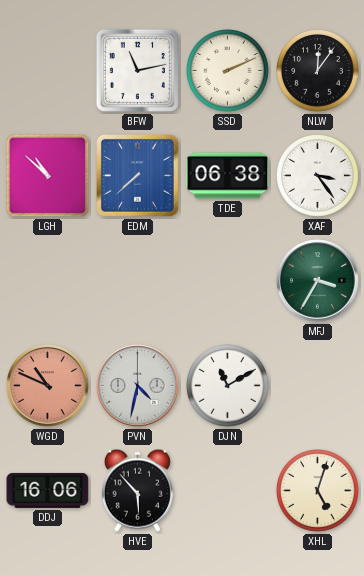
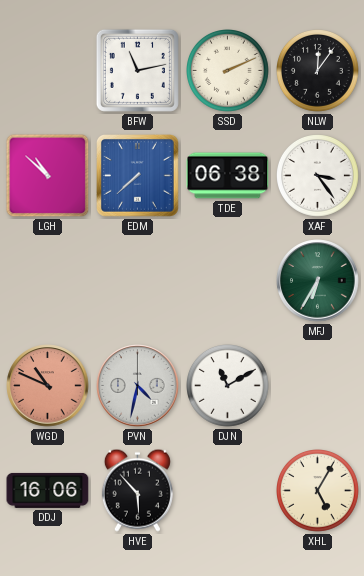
MFJ: 3:35 -> 6:35 (318, 281)
XHL: 5:03 -> 5:05 (318, 491)
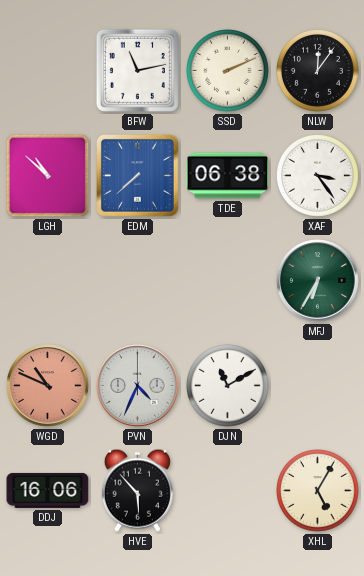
PVN: 4:32 -> 4:34 (138, 386)
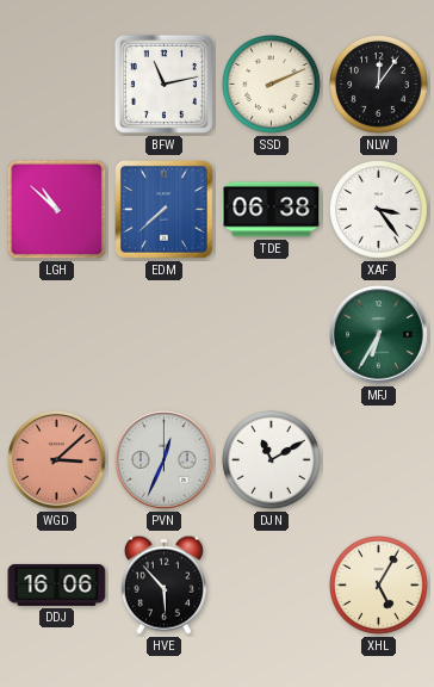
WGD: 10:49 -> 3:08 (57, 460)
PVN: 4:34 -> 12:34 (165, 460)
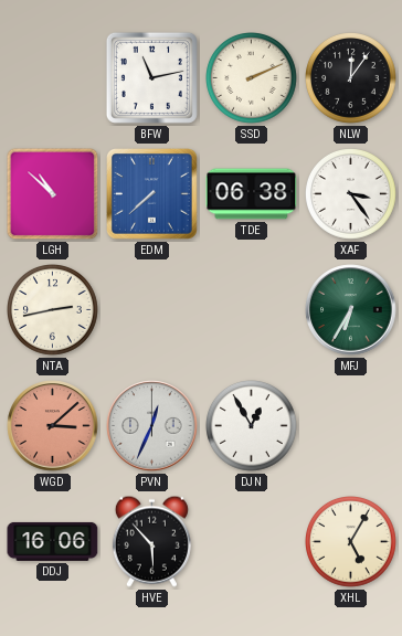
NTA: none -> 2:43 (53, 310)
DJN: 11:10 -> 12:55 (252, 426)
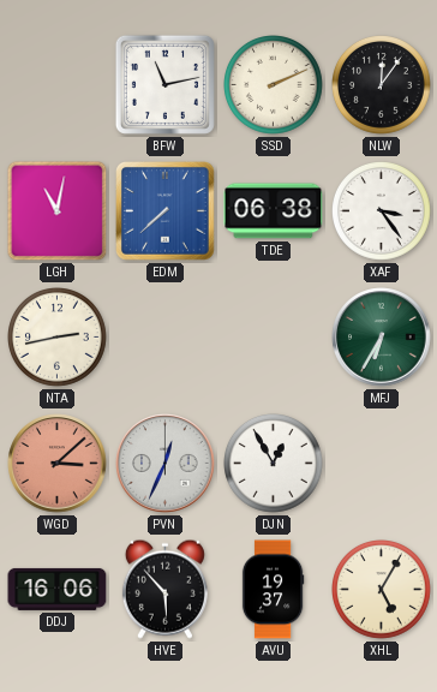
LGH: 10:52 -> 11:02 (58, 211)
AVU: none -> 19:37 (273, 590)
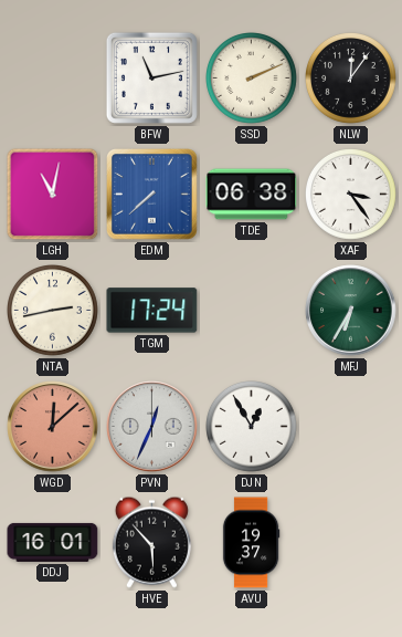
TGM: none -> 17:24 (152, 311)
WGD: 3:08 -> 12:08 (53, 427)
DDJ: 16:06 -> 16:01 (53, 542)
XHL: 5:05 -> none (382, 590)
